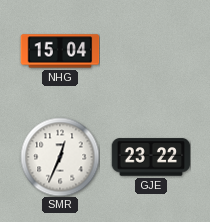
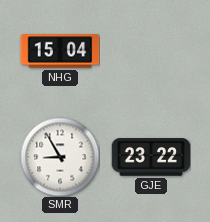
SMR: 12:34 -> 8:55 (60, 157)
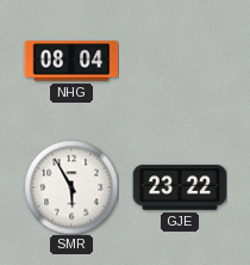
NHG: 15:04 -> 08:04 (71, 61)
SMR: 8:55 -> 5:55 (71, 187)
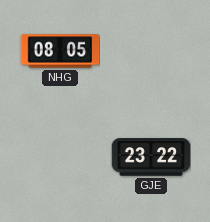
NHG: 08:04 -> 08:05 (60, 51)
SMR: 5:55 -> none (71, 187)
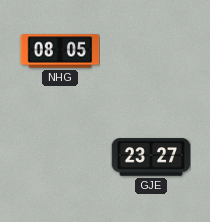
GJE: 23:22 -> 23:27 (151, 157)
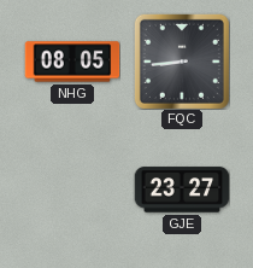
FQC: none -> 8:44 (182, 62)
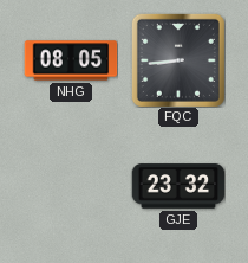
GJE: 23:27 -> 23:32 (178, 186)
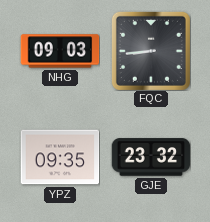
NHG: 08:05 -> 09:03 (60, 51)
YPZ: none -> 09:35 (60, 157)
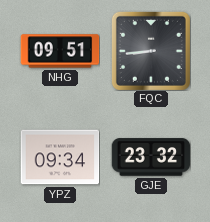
NHG: 09:03 -> 09:51 (60, 51)
YPZ: 09:35 -> 09:34 (60, 157)
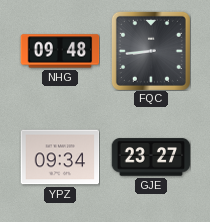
NHG: 09:51 -> 09:48 (60, 51)
GJE: 23:32 -> 23:27 (151, 157)
